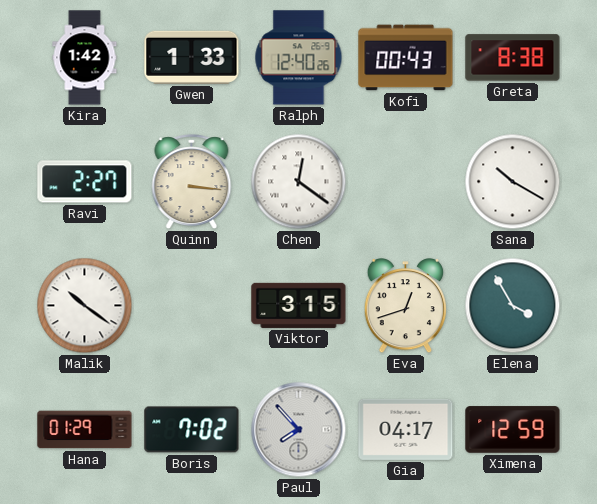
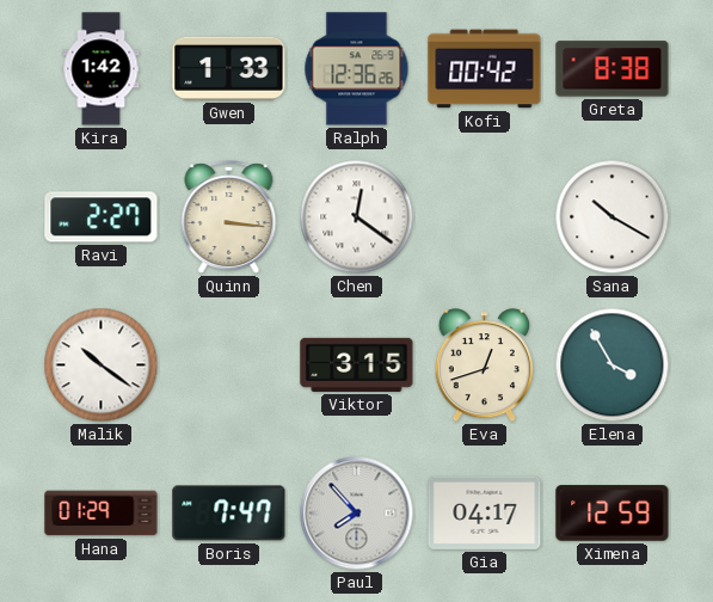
Ralph: 12:40 -> 12:36 (357, 69)
Kofi: 00:43 -> 00:42 (485, 69)
Boris: 7:02 -> 7:47 (229, 514)
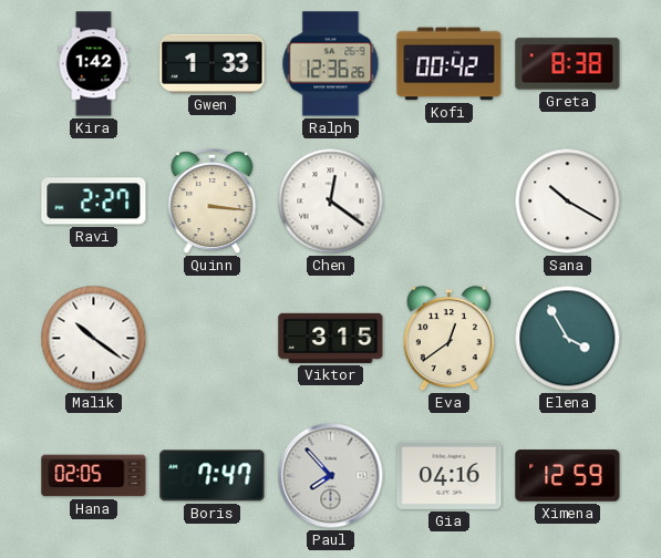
Eva: 12:42 -> 12:39 (448, 339)
Hana: 01:29 -> 02:05 (94, 476)
Gia: 04:17 -> 04:16 (450, 475)
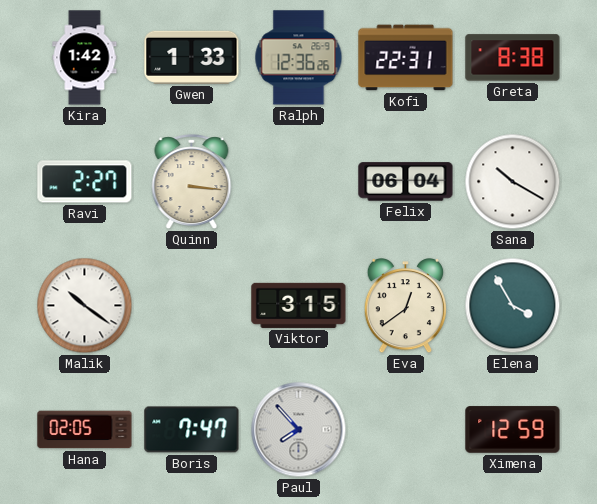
Kofi: 00:42 -> 22:31 (406, 58)
Chen: 12:21 -> none (331, 201)
Felix: none -> 06:04 (406, 182)
Gia: 04:16 -> none (450, 475)
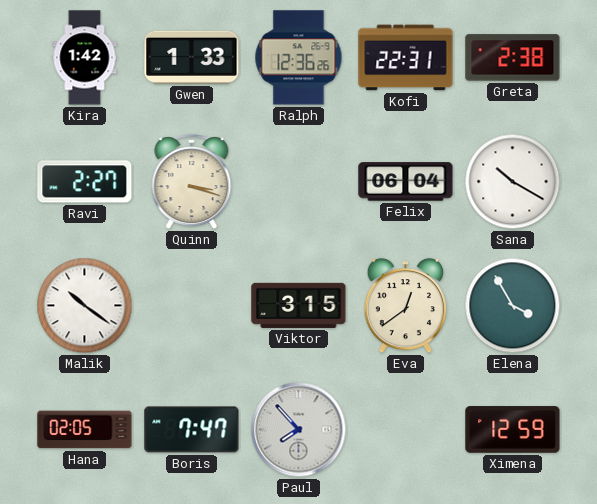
Greta: 8:38 -> 2:38 (513, 58)
Quinn: 3:16 -> 3:18 (192, 182)
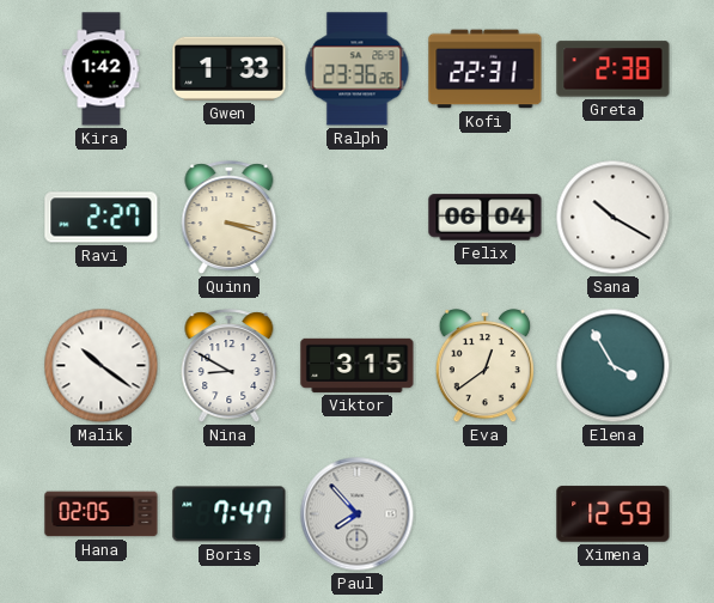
Ralph: 12:36 -> 23:36 (358, 69)
Nina: none -> 8:50 (230, 366)
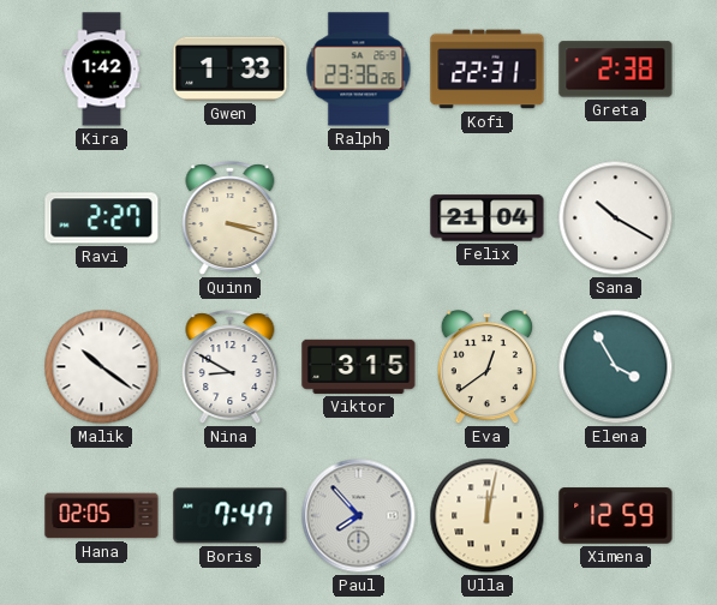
Felix: 06:04 -> 21:04 (488, 218)
Ulla: none -> 12:02 (488, 516)
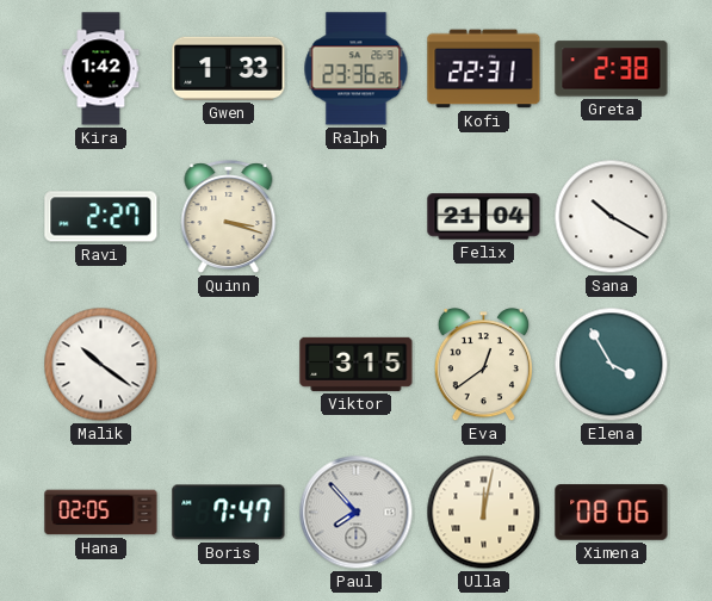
Nina: 8:50 -> none (231, 367)
Ximena: 12:59 -> 08:06 (612, 513)
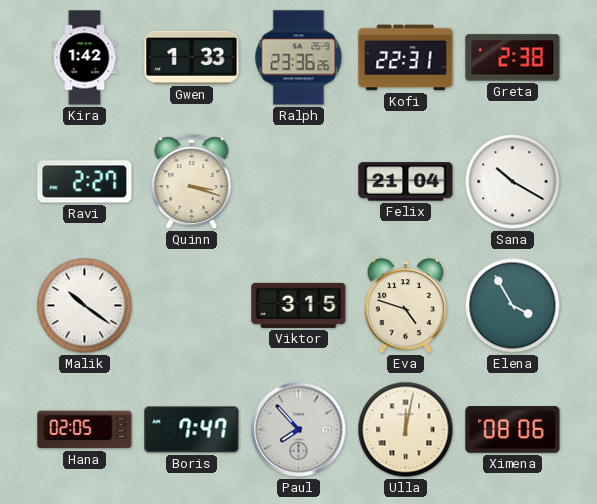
Eva: 12:39 -> 4:48 (405, 306)
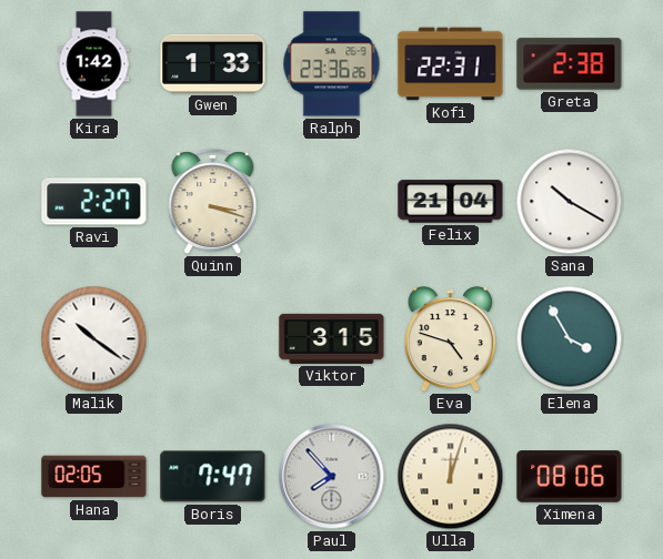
Ulla: 12:02 -> 12:03 (451, 477)
